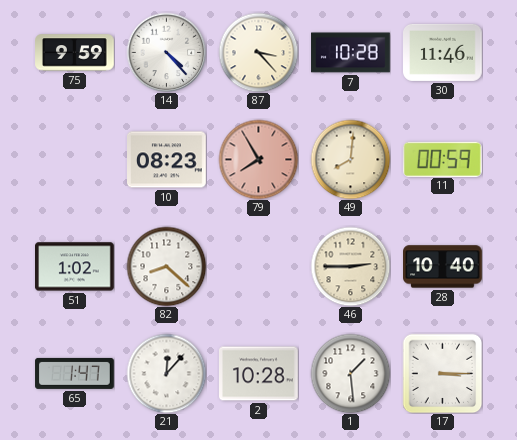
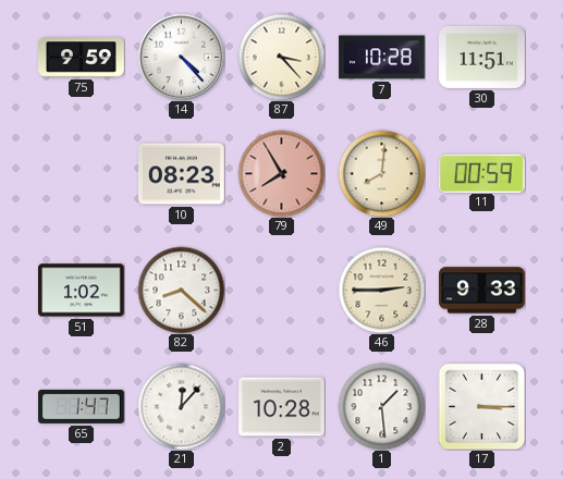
30: 11:46 -> 11:51 (482, 57)
28: 10:40 -> 9:33 (482, 291)
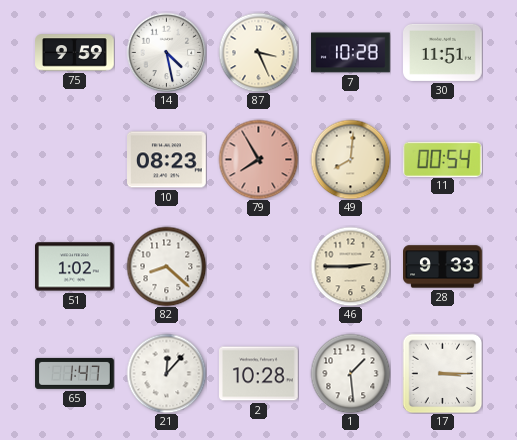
14: 4:23 -> 4:28 (166, 52)
87: 3:23 -> 3:26 (258, 52)
11: 00:59 -> 00:54 (442, 159)
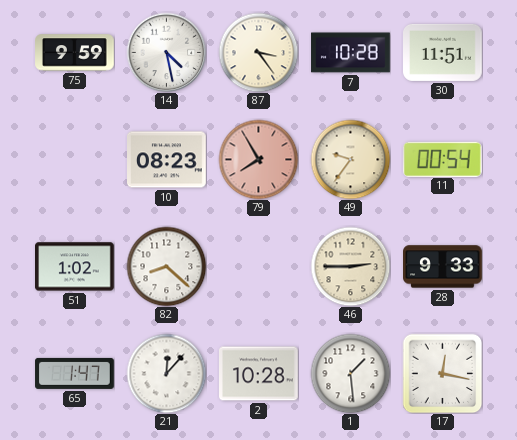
87: 3:26 -> 3:24 (258, 52)
49: 8:01 -> 9:36 (350, 159)
17: 3:15 -> 12:17 (442, 373)
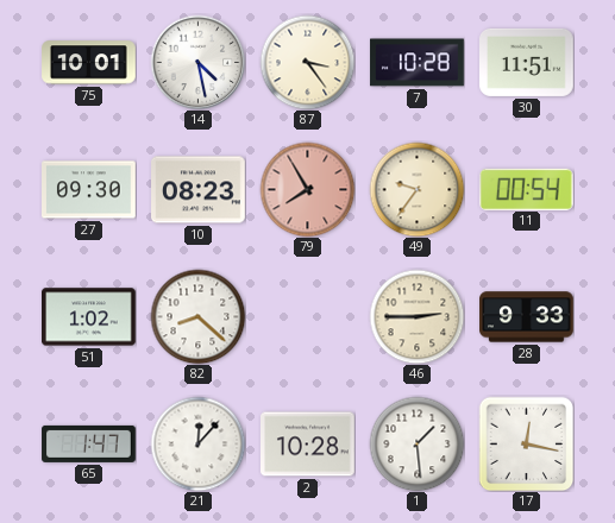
75: 9:59 -> 10:01 (89, 63)
27: none -> 09:30 (89, 190)
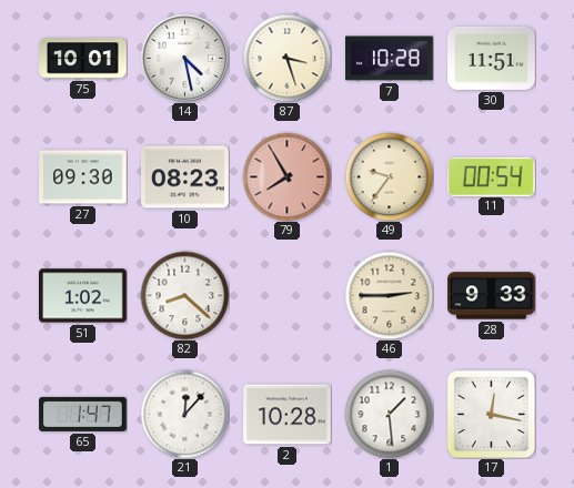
87: 3:24 -> 3:27 (286, 58)
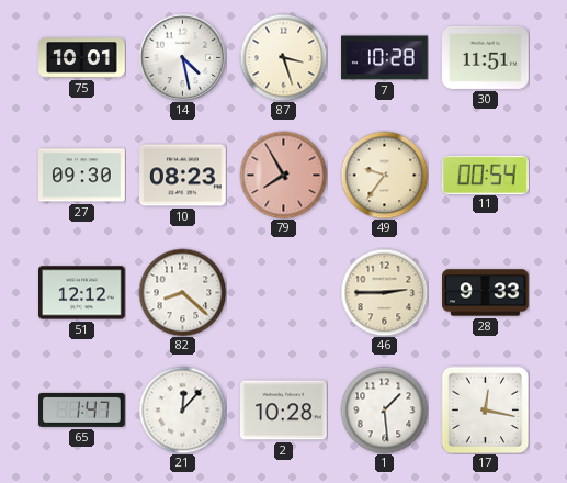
51: 1:02 -> 12:12 (82, 293)
